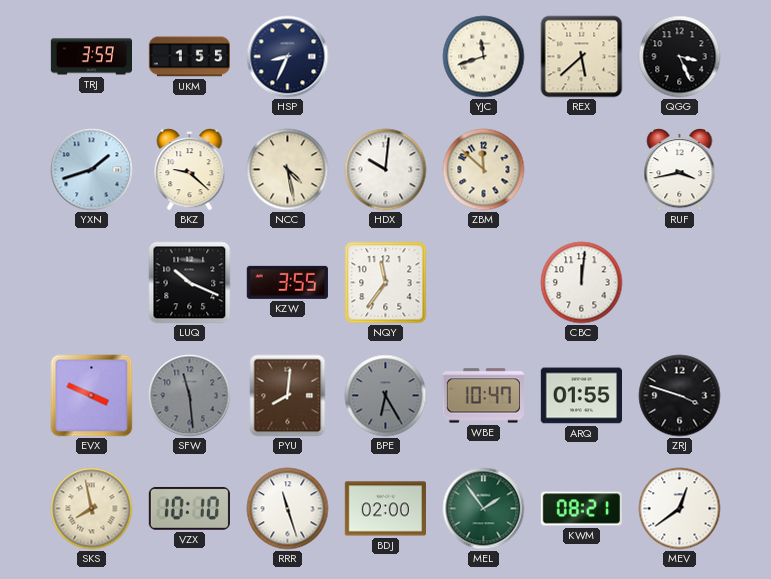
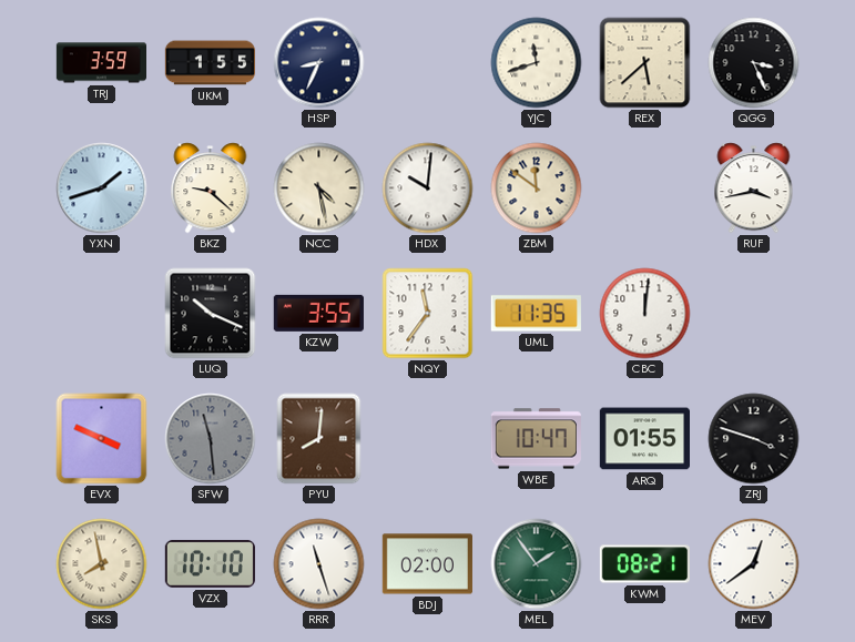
ZBM: 11:52 -> 11:51 (537, 188)
UML: none -> 11:35 (536, 314)
BPE: 6:25 -> none (386, 396)
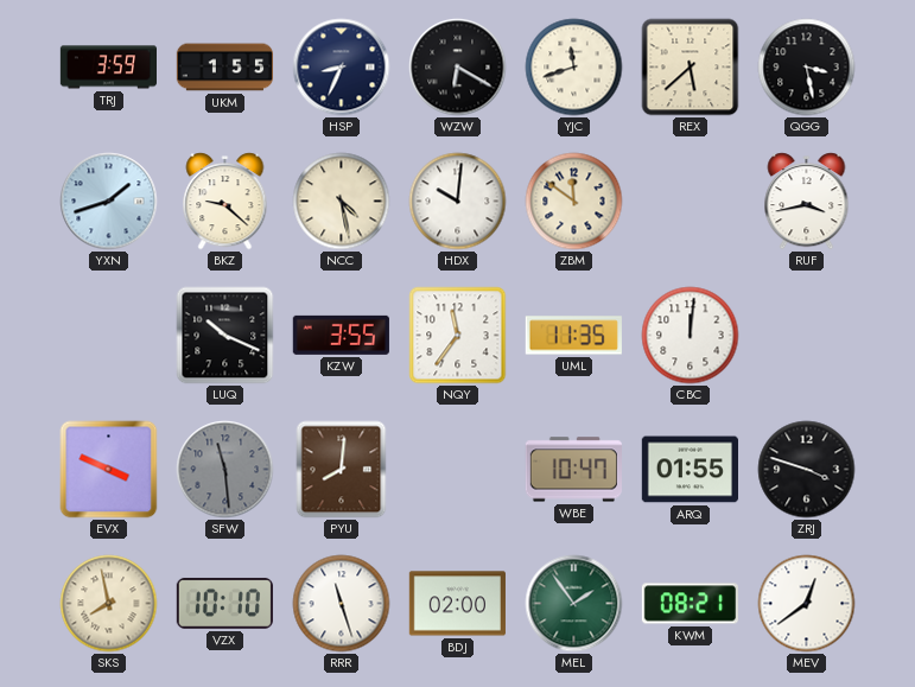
WZW: none -> 6:20 (458, 68)
QGG: 3:26 -> 3:28 (807, 68)
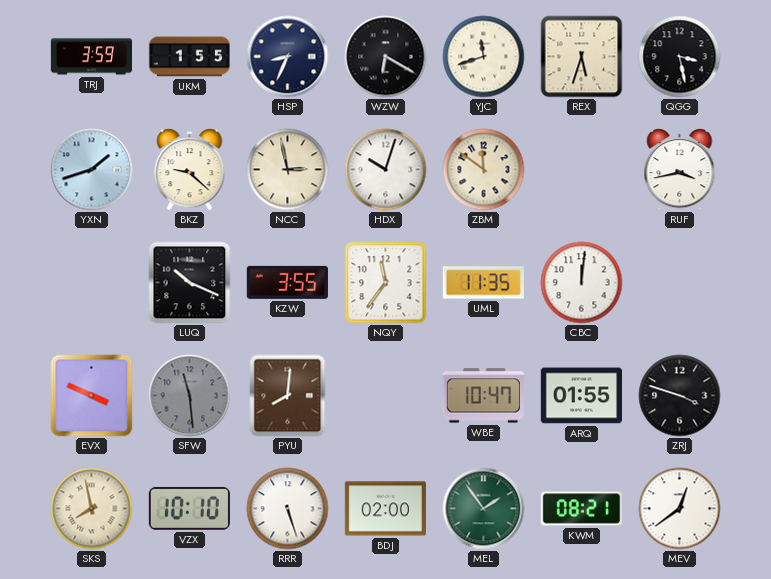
REX: 5:38 -> 5:33 (582, 57)
NCC: 4:28 -> 2:58 (288, 170)
HDX: 10:01 -> 10:03 (386, 170)
RRR: 11:27 -> 5:27 (288, 509)
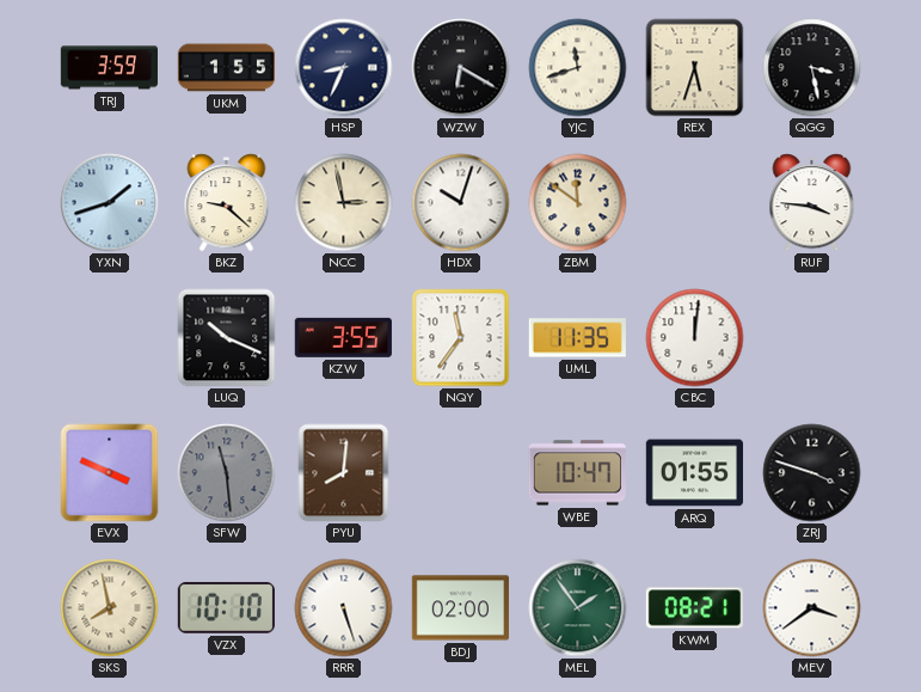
RUF: 3:43 -> 3:46 (812, 203)
MEV: 12:39 -> 3:39 (812, 608)
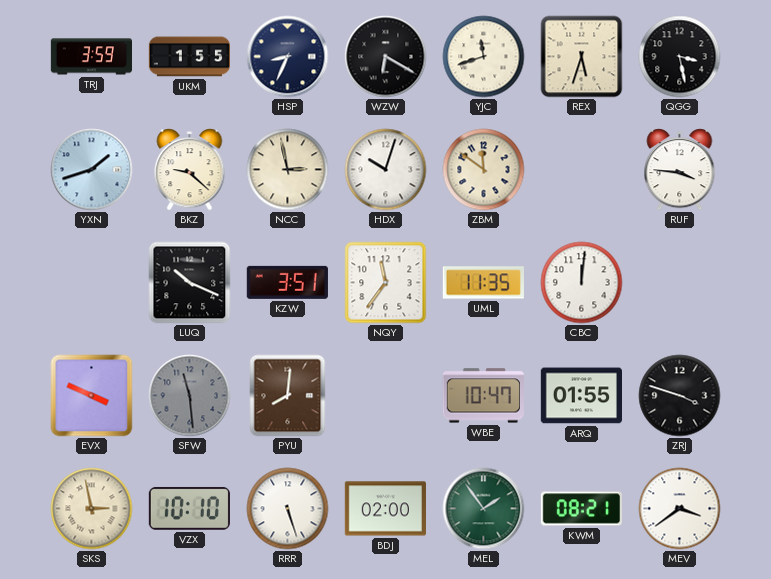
KZW: 3:55 -> 3:51 (287, 282)
SKS: 7:58 -> 2:58 (92, 509)
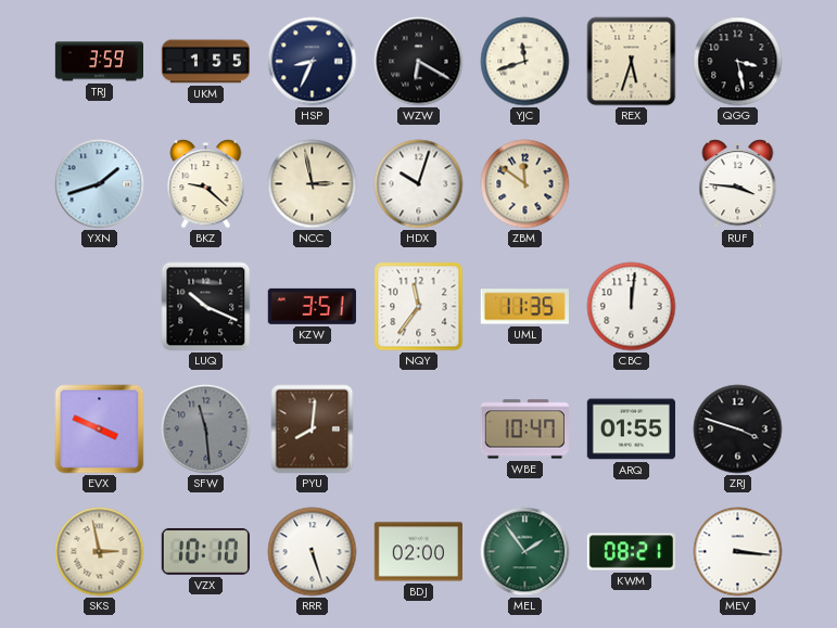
MEV: 3:39 -> 3:16 (738, 552)
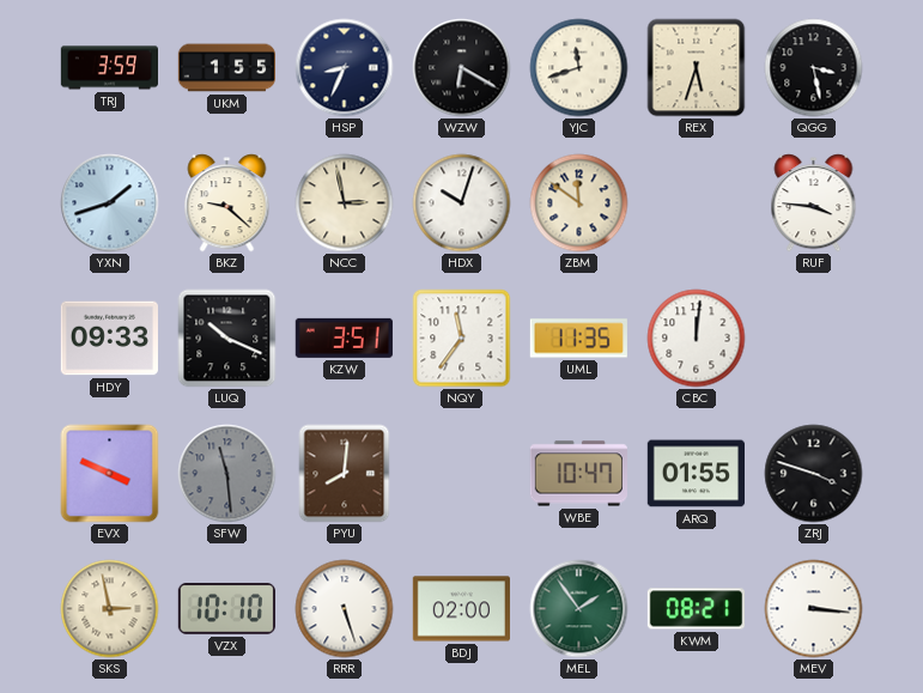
HDY: none -> 09:33 (109, 339)
